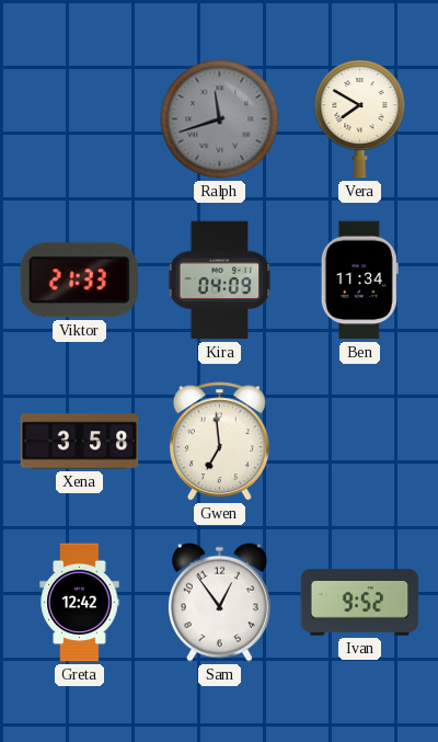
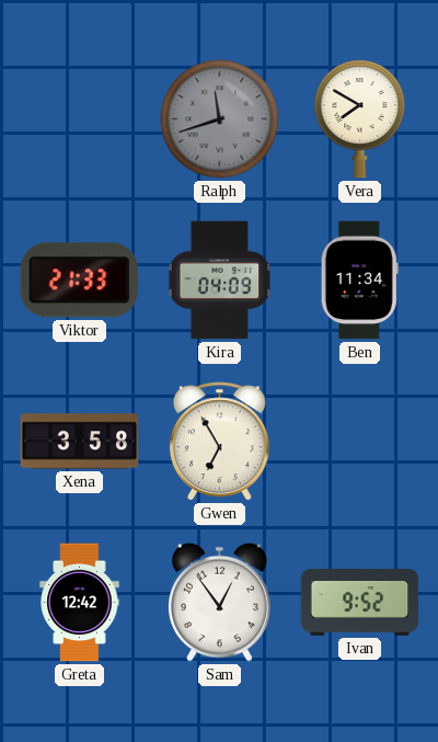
Gwen: 6:59 -> 6:55 (219, 442)
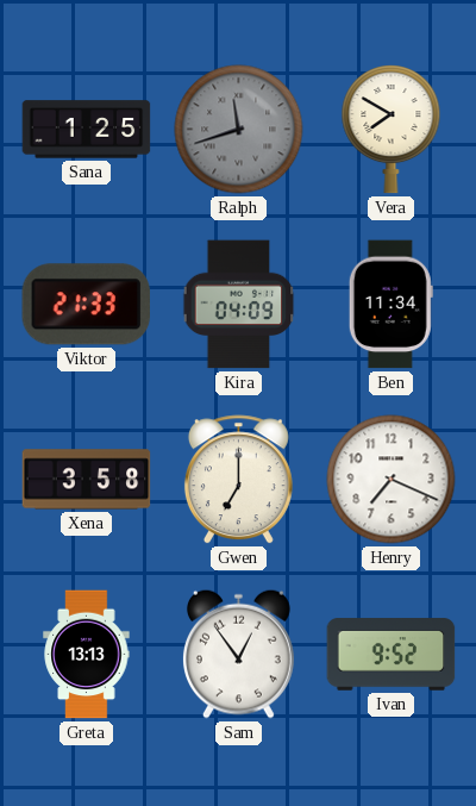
Sana: none -> 1:25 (87, 130)
Gwen: 6:55 -> 7:00 (238, 480)
Henry: none -> 7:19 (392, 480)
Greta: 12:42 -> 13:13 (87, 655)
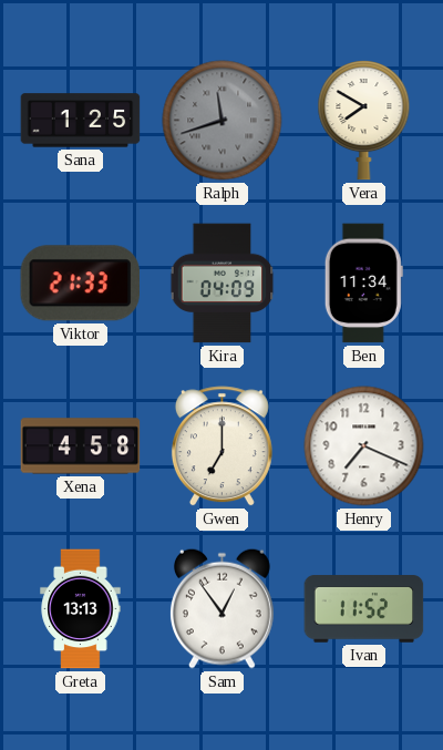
Xena: 3:58 -> 4:58 (81, 446)
Ivan: 9:52 -> 11:52 (364, 609)
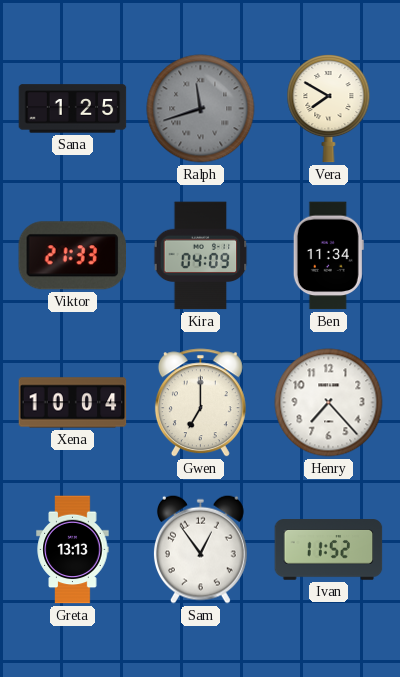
Xena: 4:58 -> 10:04 (73, 403)
Henry: 7:19 -> 7:23 (329, 403)
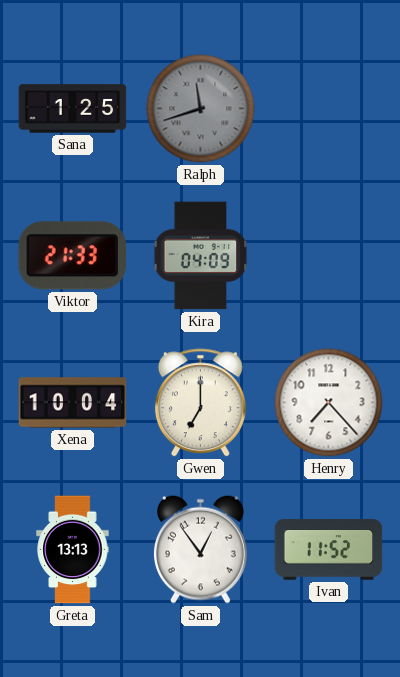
Vera: 7:50 -> none (329, 109)
Ben: 11:34 -> none (328, 256)
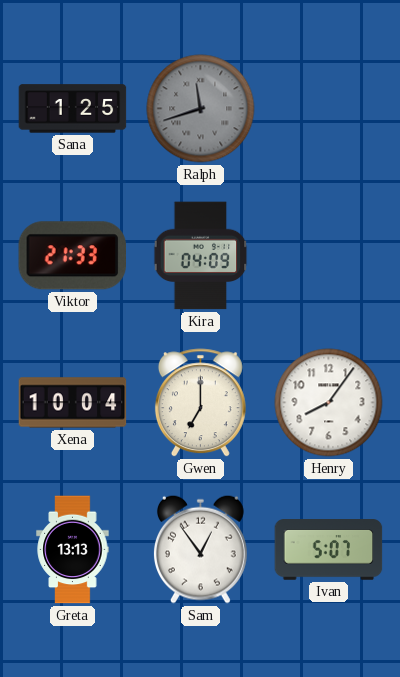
Henry: 7:23 -> 8:06 (329, 403)
Ivan: 11:52 -> 5:07 (329, 550)
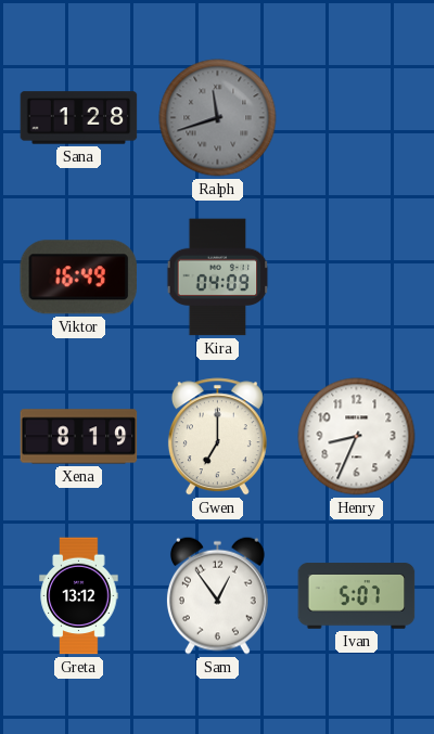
Sana: 1:25 -> 1:28 (79, 118)
Viktor: 21:33 -> 16:49 (79, 278)
Xena: 10:04 -> 8:19 (79, 437)
Henry: 8:06 -> 8:34 (357, 437)
Greta: 13:13 -> 13:12 (79, 596)
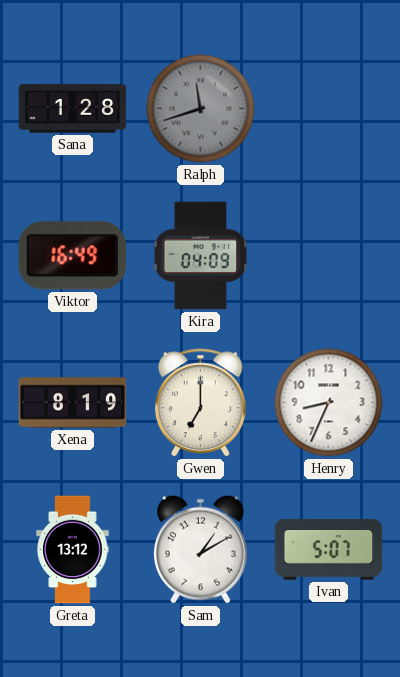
Sam: 12:54 -> 1:10 (200, 549)
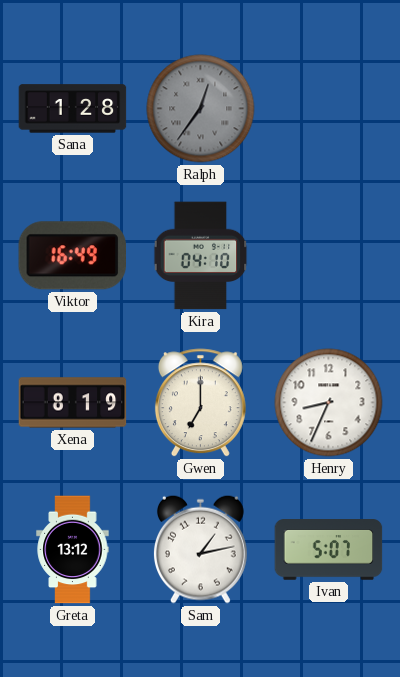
Ralph: 11:42 -> 12:36 (201, 109)
Kira: 04:09 -> 04:10 (201, 256)
Sam: 1:10 -> 1:13 (200, 549)
